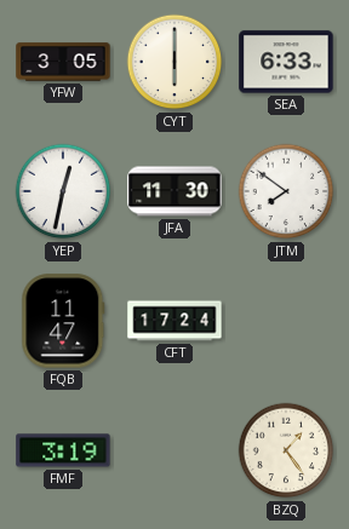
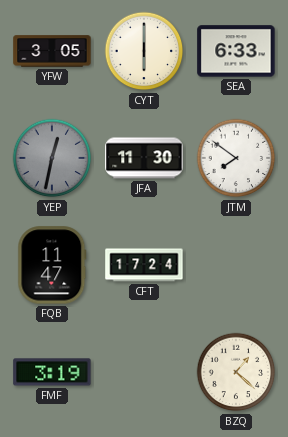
YEP dial: white -> grey (52, 158)
BZQ: 1:24 -> 1:22 (236, 372)
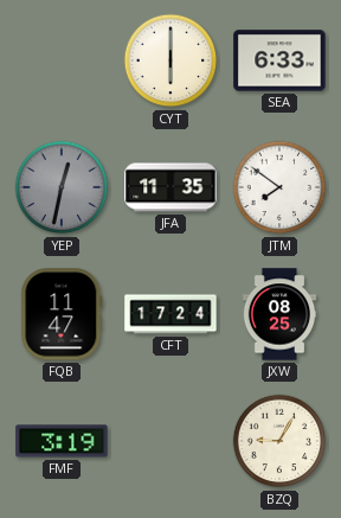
YFW: 3:05 -> none (52, 51)
JFA: 11:30 -> 11:35 (170, 187)
JXW: none -> 08:25 (279, 314)
BZQ: 1:22 -> 9:05 (279, 441)
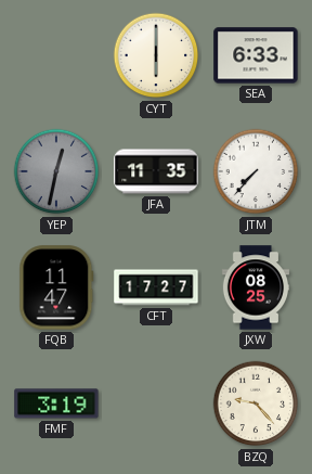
JTM: 7:51 -> 7:37 (256, 171)
CFT: 17:24 -> 17:27 (156, 287)
BZQ: 9:05 -> 9:23 (256, 403)
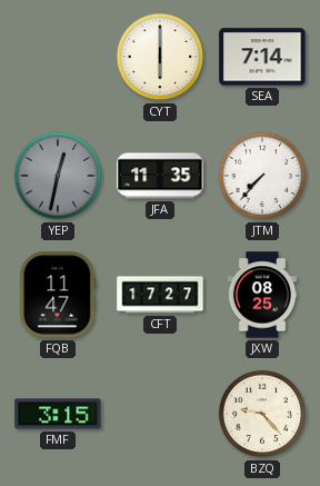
SEA: 6:33 -> 7:14 (262, 57)
FMF: 3:19 -> 3:15 (58, 414)
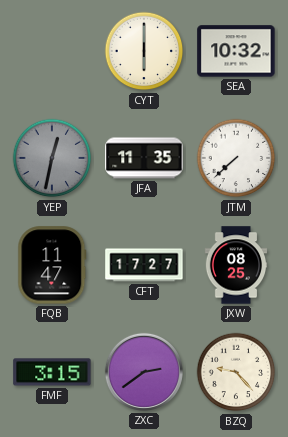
SEA: 7:14 -> 10:32 (236, 51)
JTM: 7:37 -> 7:38 (236, 158)
ZXC: none -> 2:39 (144, 372)
